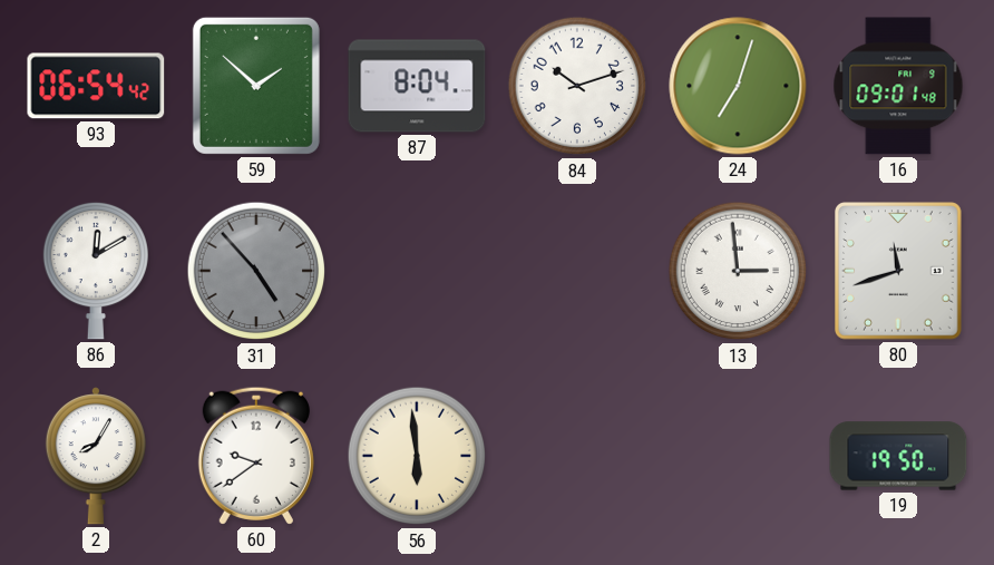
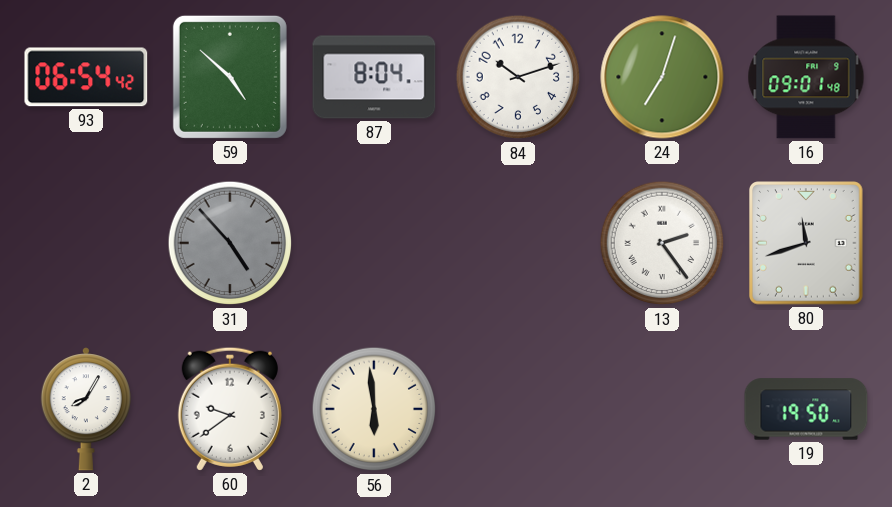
59: 1:52 -> 4:52 (230, 77)
86: 12:10 -> none (95, 271)
13: 2:59 -> 2:24 (662, 243)
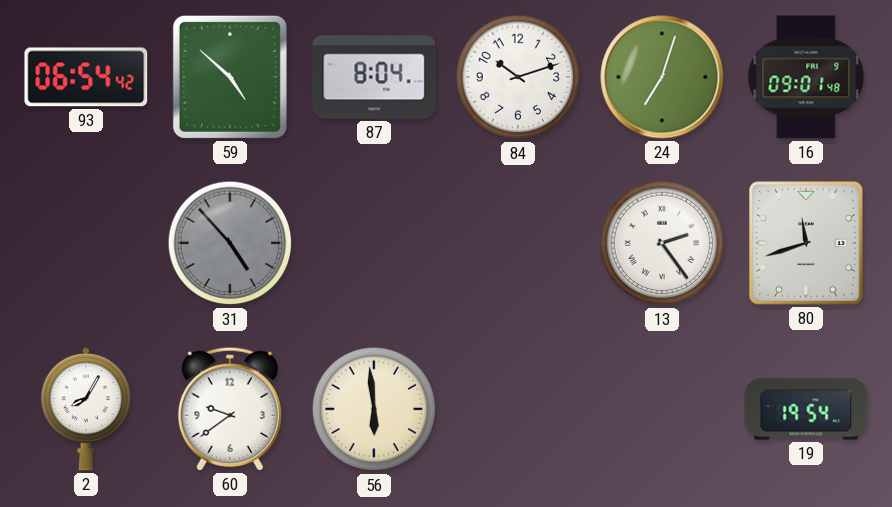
19: 19:50 -> 19:54 (806, 409)
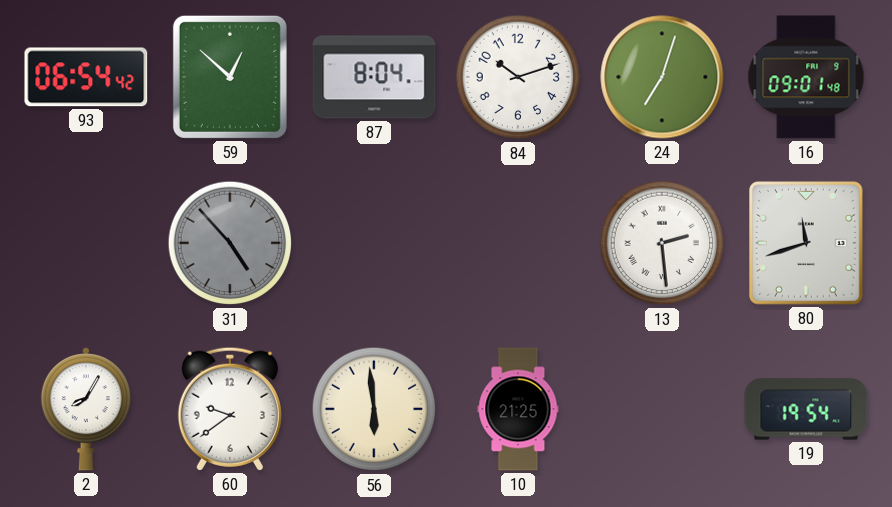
59: 4:52 -> 12:52 (230, 77)
13: 2:24 -> 2:29 (662, 243)
10: none -> 21:25 (518, 409)
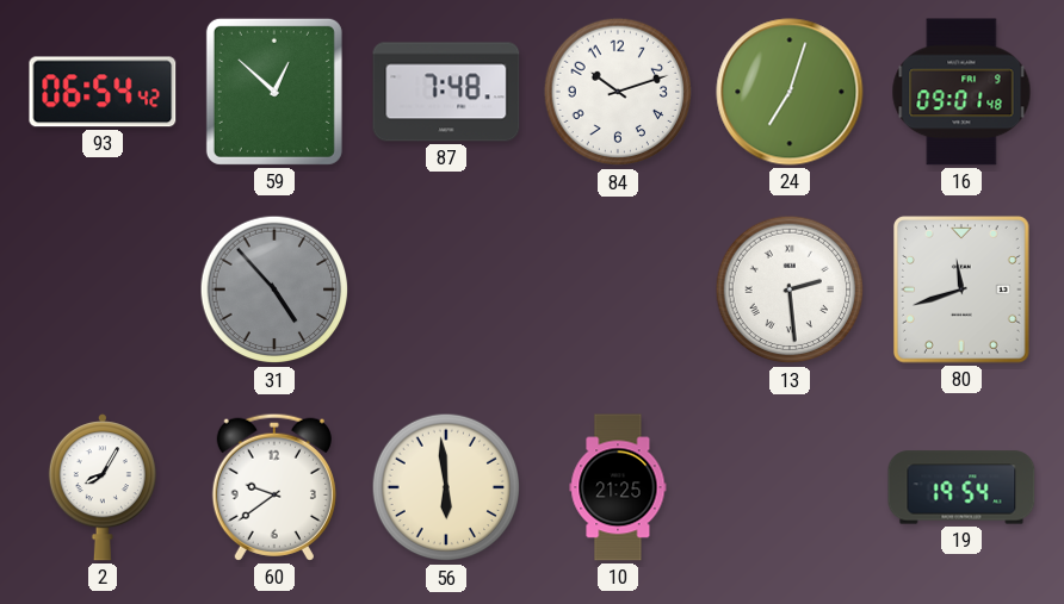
87: 8:04 -> 7:48 (446, 92)
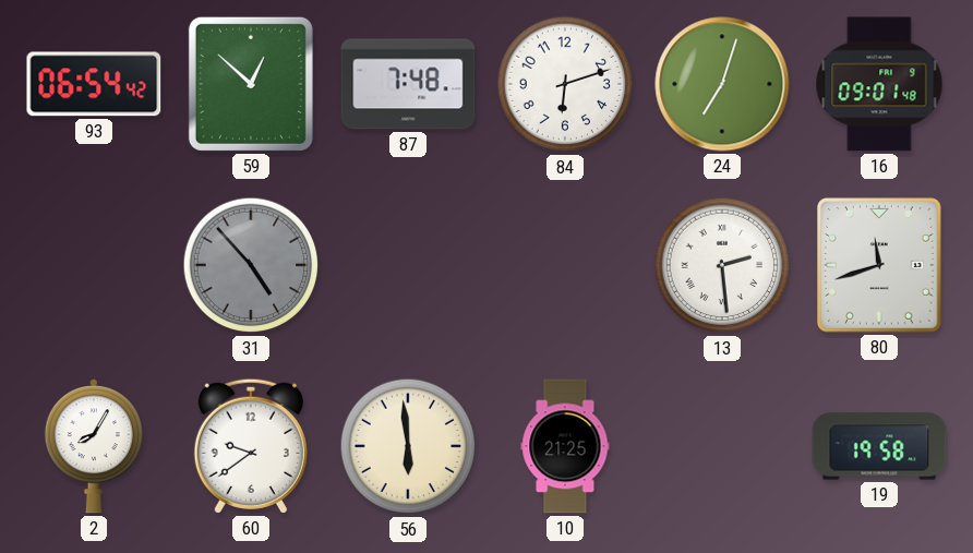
84: 10:12 -> 6:12 (565, 84)
19: 19:54 -> 19:58 (879, 446)
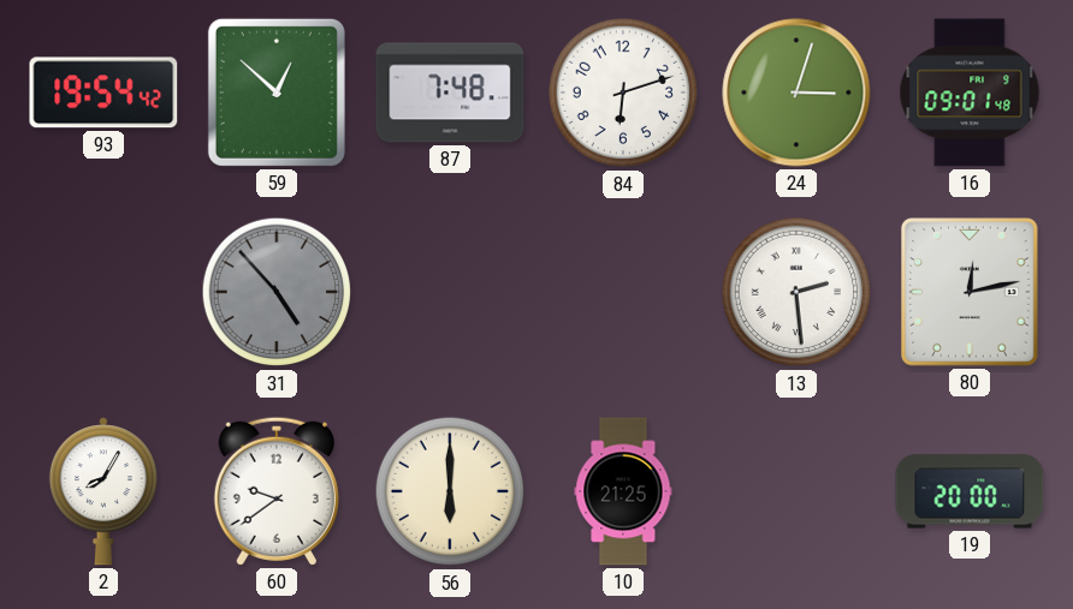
93: 06:54 -> 19:54 (103, 92)
24: 7:03 -> 3:03 (796, 92)
80: 11:42 -> 12:13 (970, 292)
56: 5:59 -> 6:00 (450, 491)
19: 19:58 -> 20:00 (970, 491)
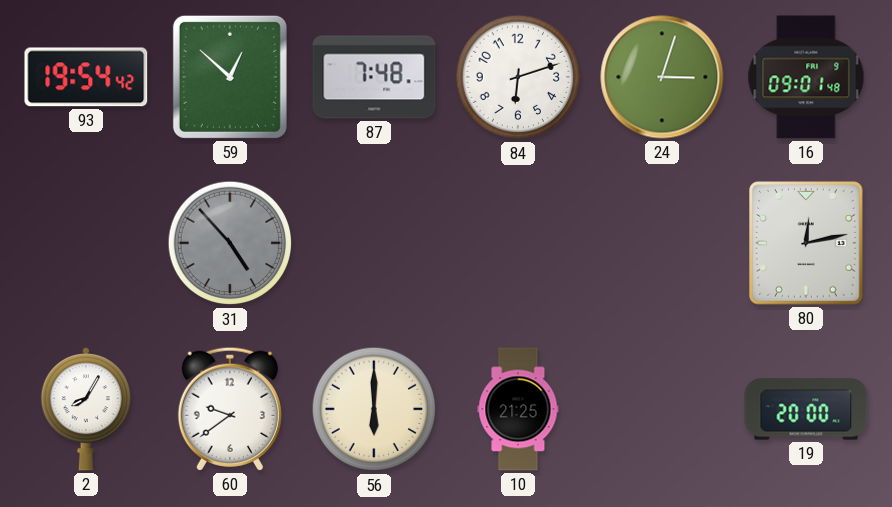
13: 2:29 -> none (796, 292)
